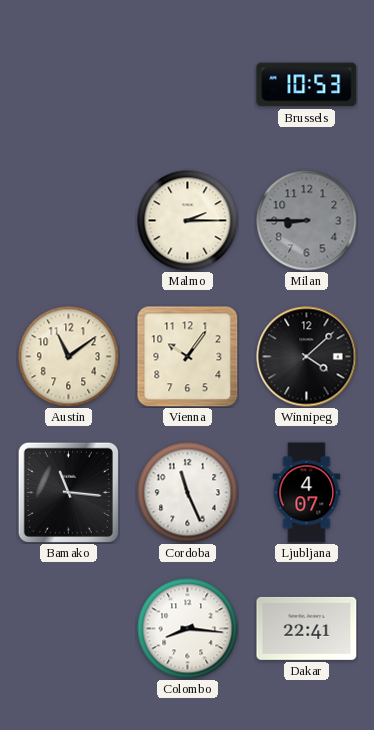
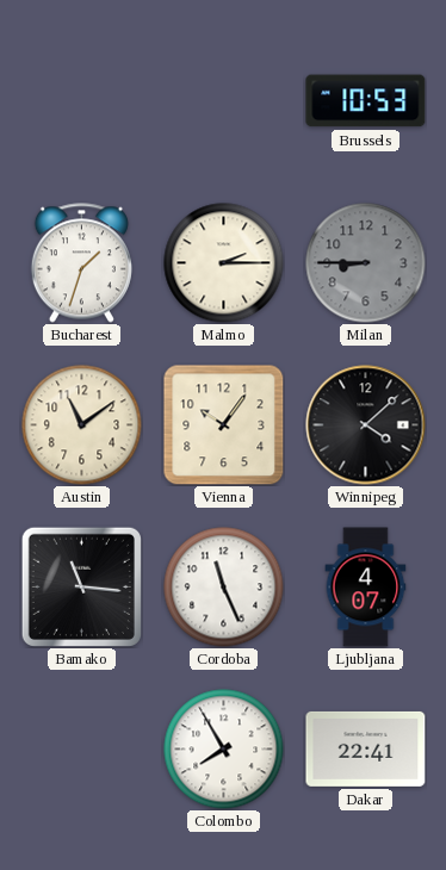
Bucharest: none -> 1:33 (81, 263)
Colombo: 8:16 -> 7:55 (224, 750)
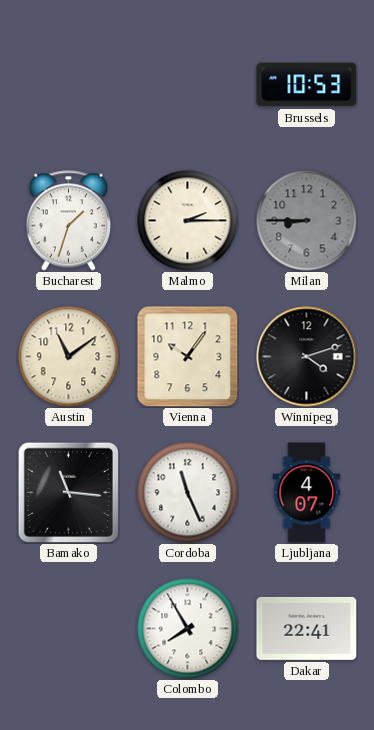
Winnipeg: 4:08 -> 4:12 (307, 357)
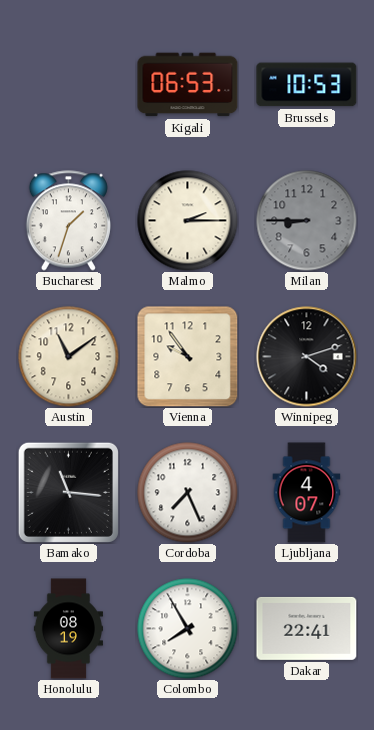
Kigali: none -> 06:53 (188, 85)
Vienna: 10:06 -> 9:54 (187, 356)
Cordoba: 11:26 -> 7:26 (188, 493)
Honolulu: none -> 08:19 (68, 629)
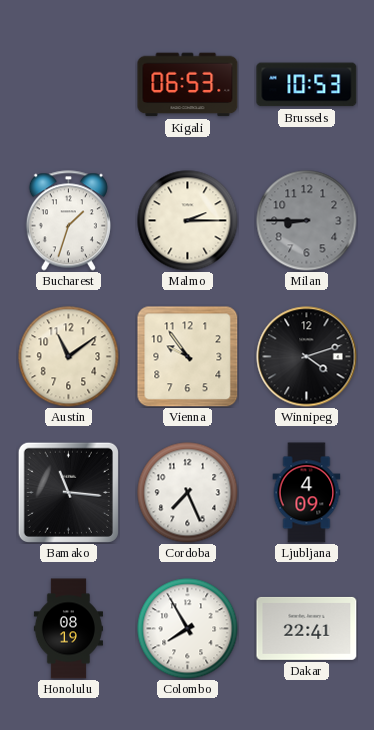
Ljubljana: 4:07 -> 4:09 (307, 493)
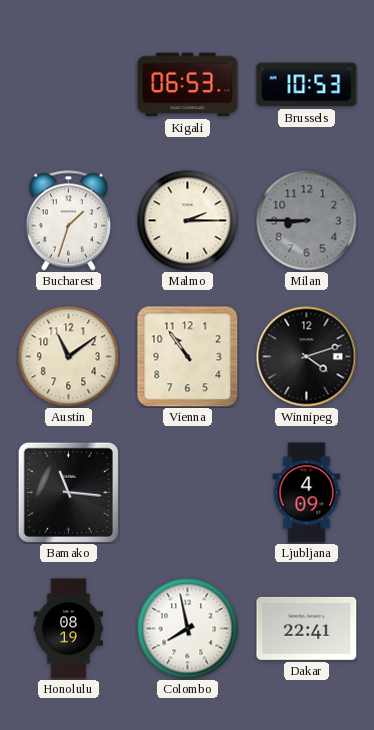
Vienna: 9:54 -> 10:54 (187, 356)
Cordoba: 7:26 -> none (188, 493)
Colombo: 7:55 -> 7:58 (188, 629)
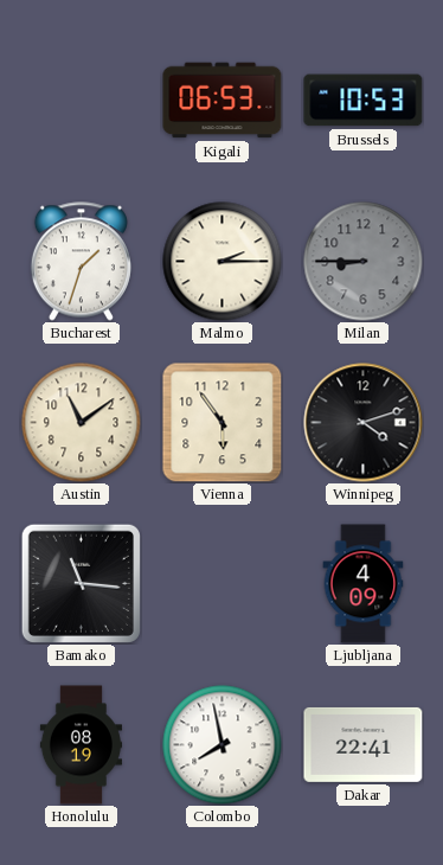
Vienna: 10:54 -> 5:54 (221, 422)
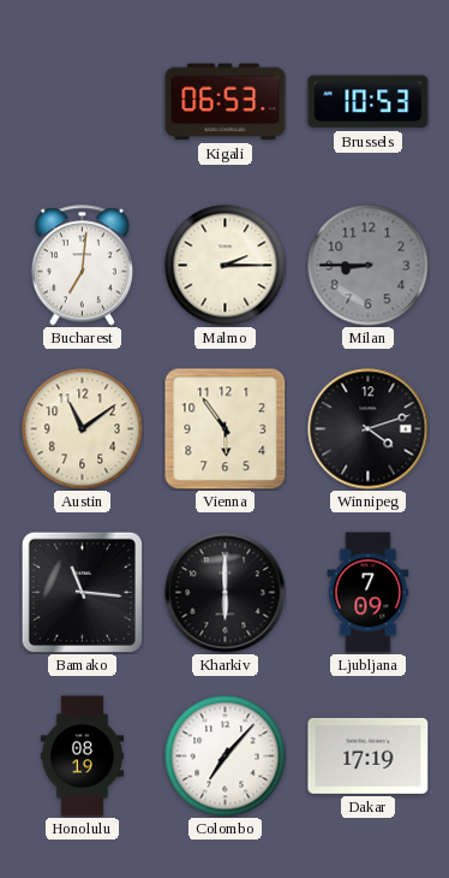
Bucharest: 1:33 -> 7:01 (82, 266)
Kharkiv: none -> 6:00 (226, 593)
Ljubljana: 4:09 -> 7:09 (369, 593)
Colombo: 7:58 -> 7:07 (226, 757)
Dakar: 22:41 -> 17:19 (369, 755)
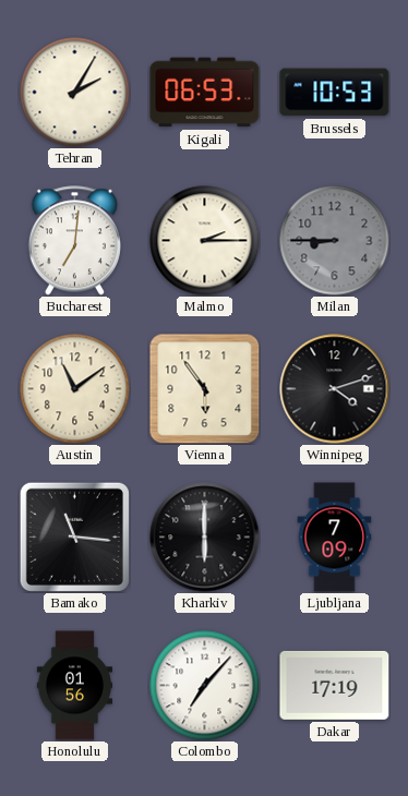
Tehran: none -> 2:05 (75, 93)
Honolulu: 08:19 -> 01:56 (74, 686)
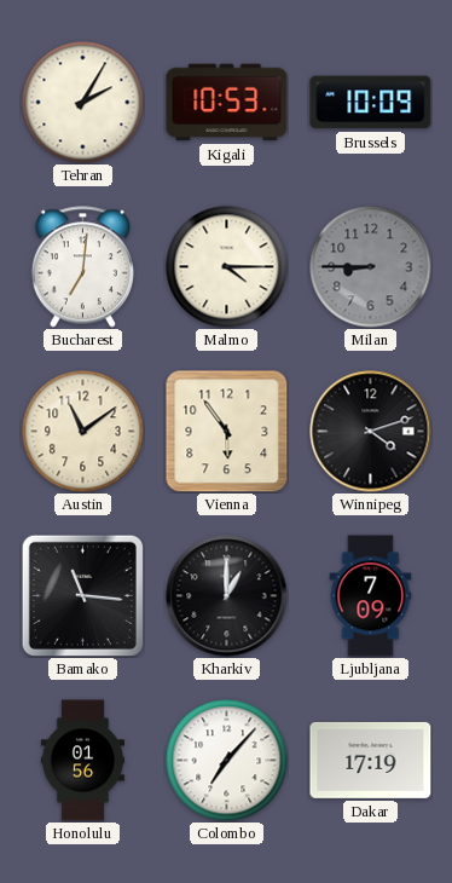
Kigali: 06:53 -> 10:53 (227, 103)
Brussels: 10:53 -> 10:09 (371, 103)
Malmo: 2:15 -> 4:15 (227, 267)
Kharkiv: 6:00 -> 1:00 (227, 596)
